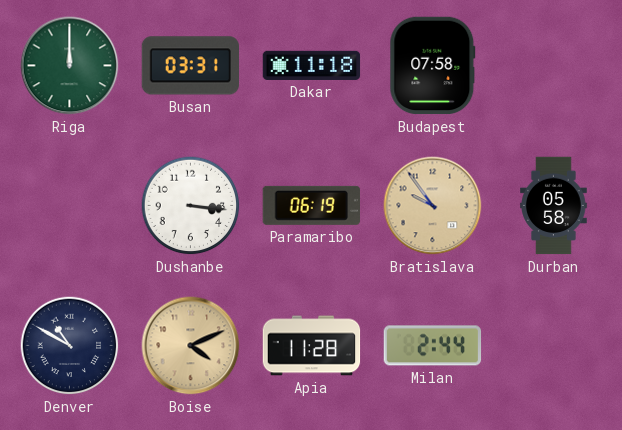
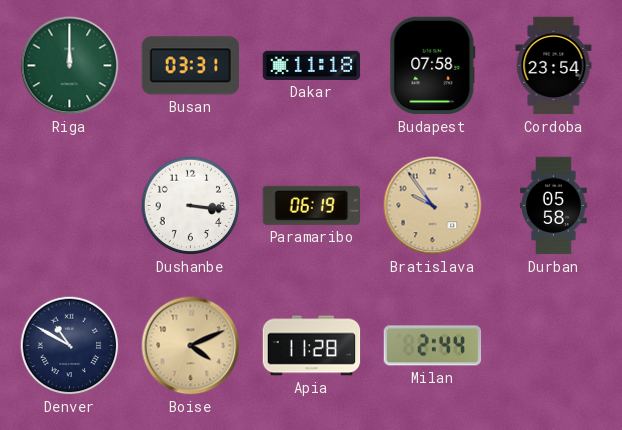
Cordoba: none -> 23:54 (554, 66)
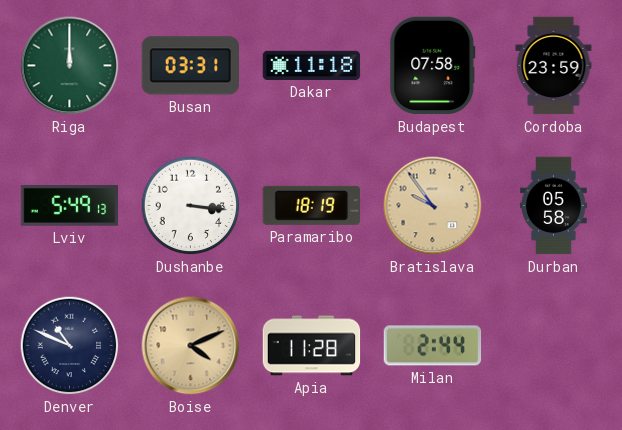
Cordoba: 23:54 -> 23:59 (554, 66)
Lviv: none -> 5:49 (70, 206)
Paramaribo: 06:19 -> 18:19 (311, 205)
Denver: 10:50 -> 10:49 (70, 346)
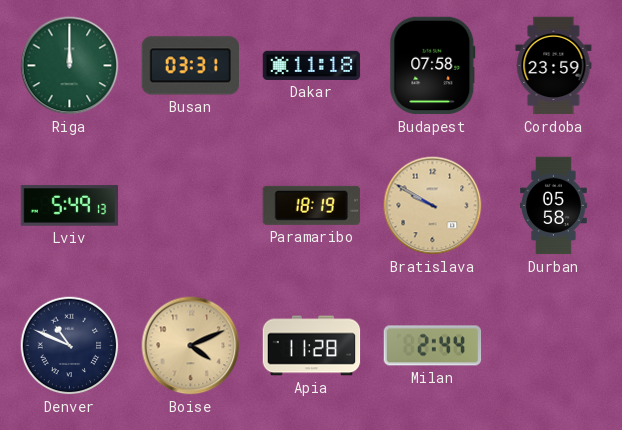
Dushanbe: 3:16 -> none (191, 206)
Bratislava: 9:54 -> 9:50 (433, 206)
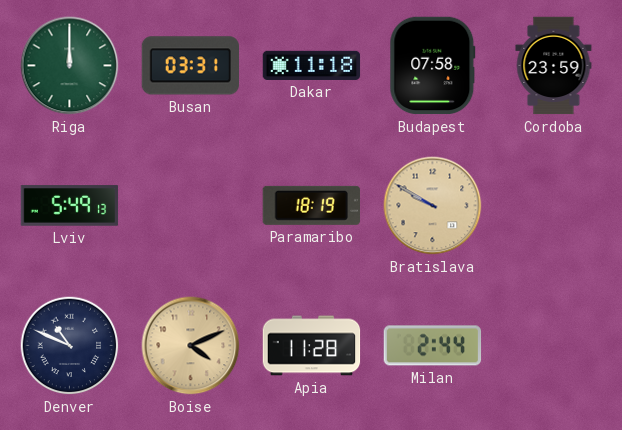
Durban: 05:58 -> none (554, 206)
